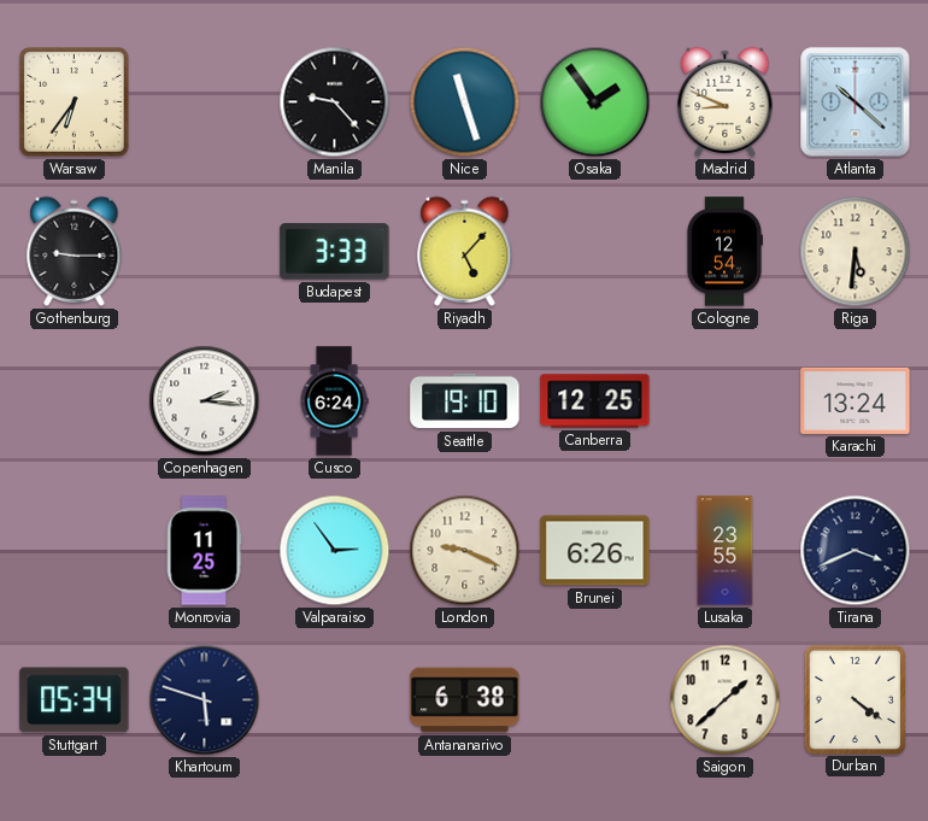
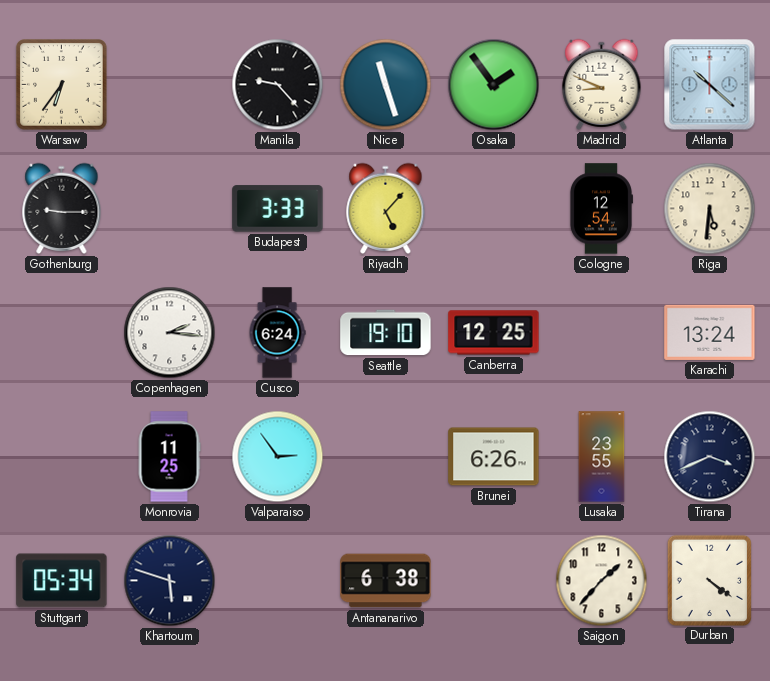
London: 9:19 -> none (465, 551)
Saigon: 1:38 -> 1:37 (602, 581)
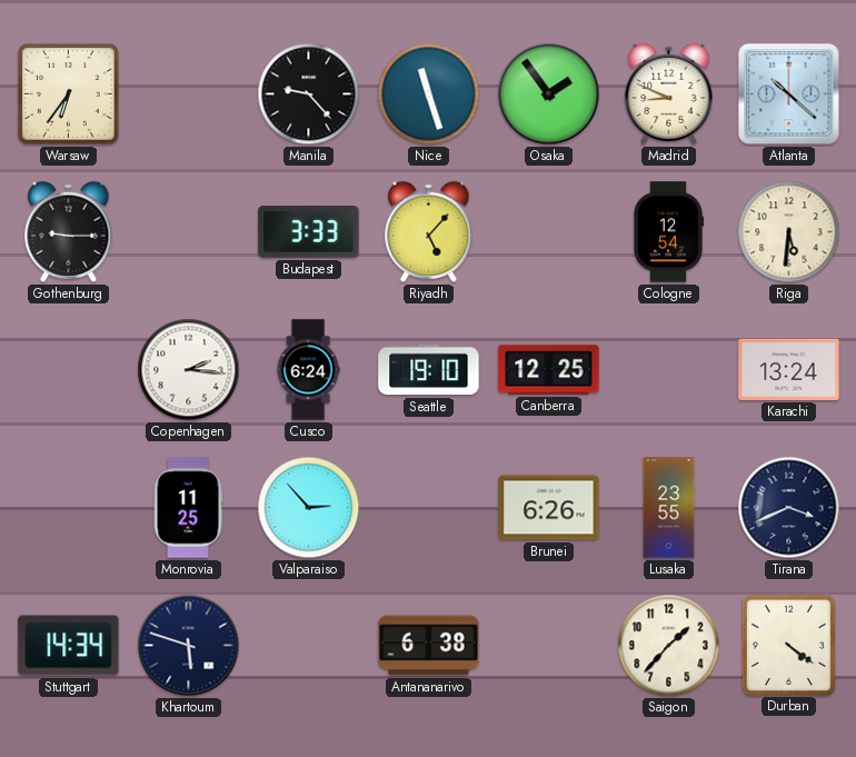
Valparaiso: 2:54 -> 2:53 (309, 508)
Stuttgart: 05:34 -> 14:34 (69, 646)
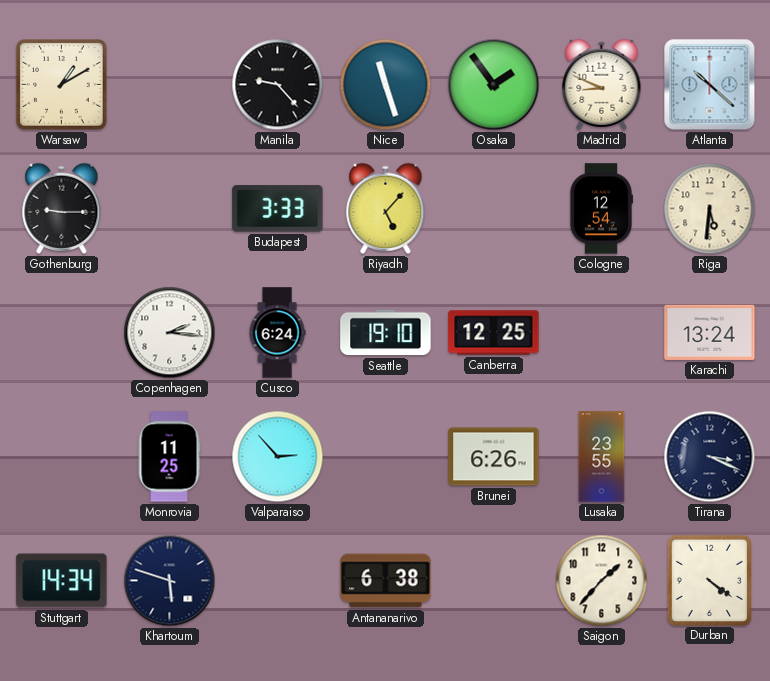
Warsaw: 6:36 -> 1:10 (62, 85)
Tirana: 3:41 -> 3:19 (710, 457)
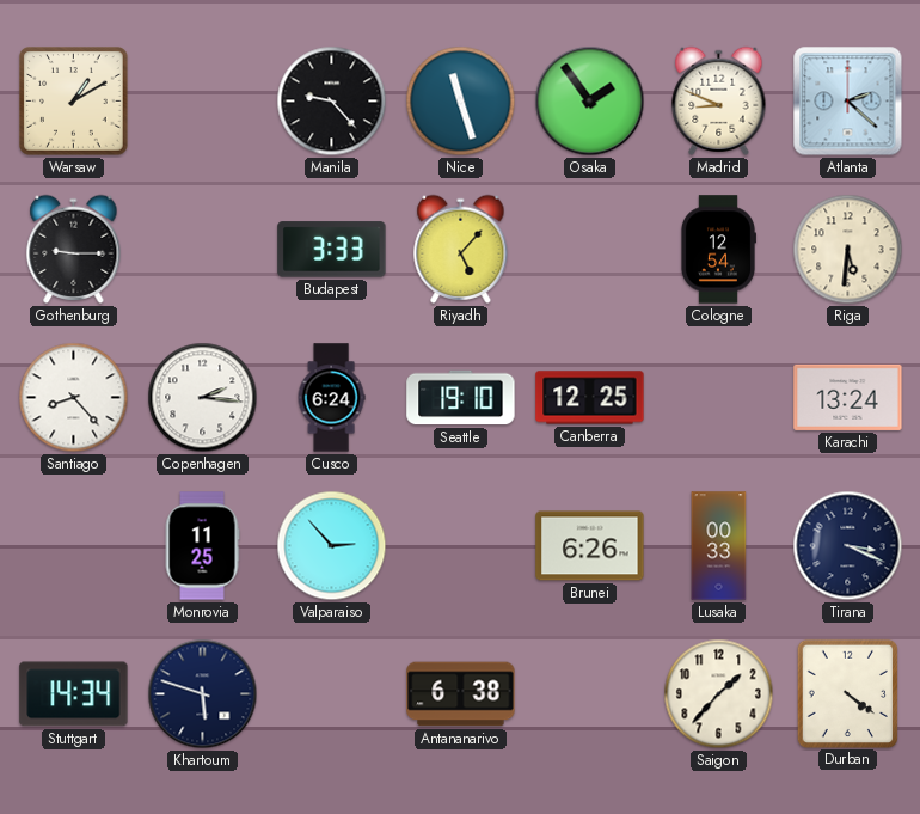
Atlanta: 10:22 -> 2:22 (848, 102)
Santiago: none -> 8:23 (74, 398)
Lusaka: 23:55 -> 00:33 (719, 546)
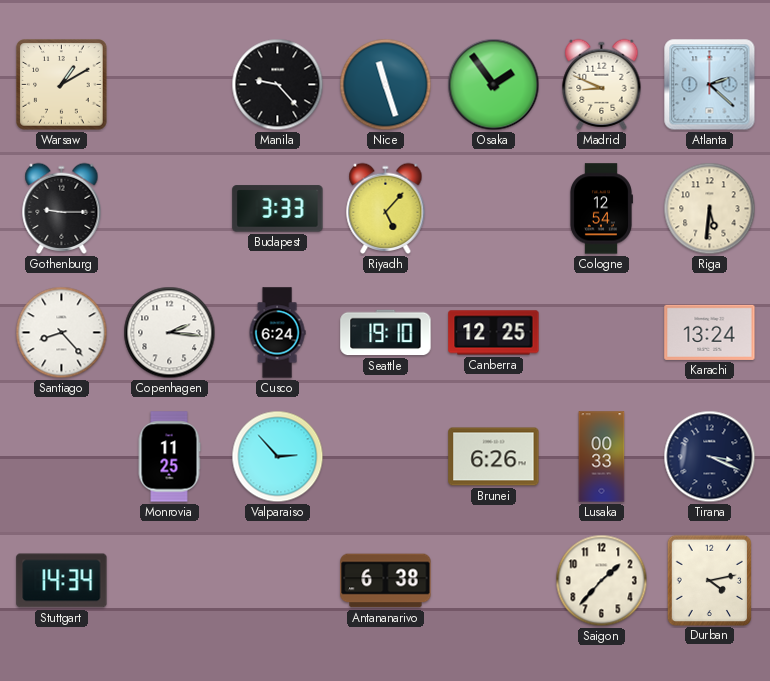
Khartoum: 5:48 -> none (203, 694)
Durban: 4:21 -> 4:13 (709, 580)
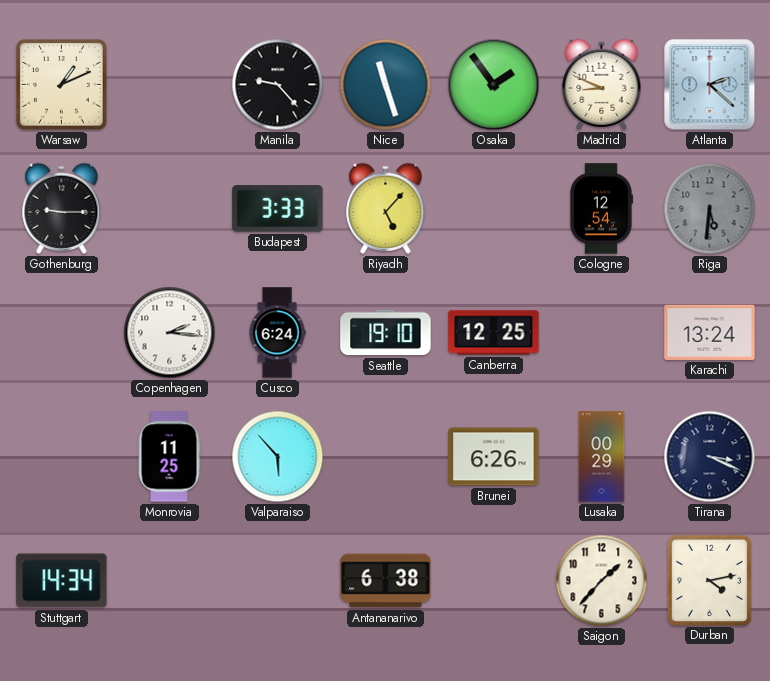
Warsaw: 1:10 -> 1:11 (62, 85)
Riga dial: cream -> grey (710, 209)
Santiago: 8:23 -> none (62, 333)
Valparaiso: 2:53 -> 5:53 (278, 457)
Lusaka: 00:33 -> 00:29 (602, 457)
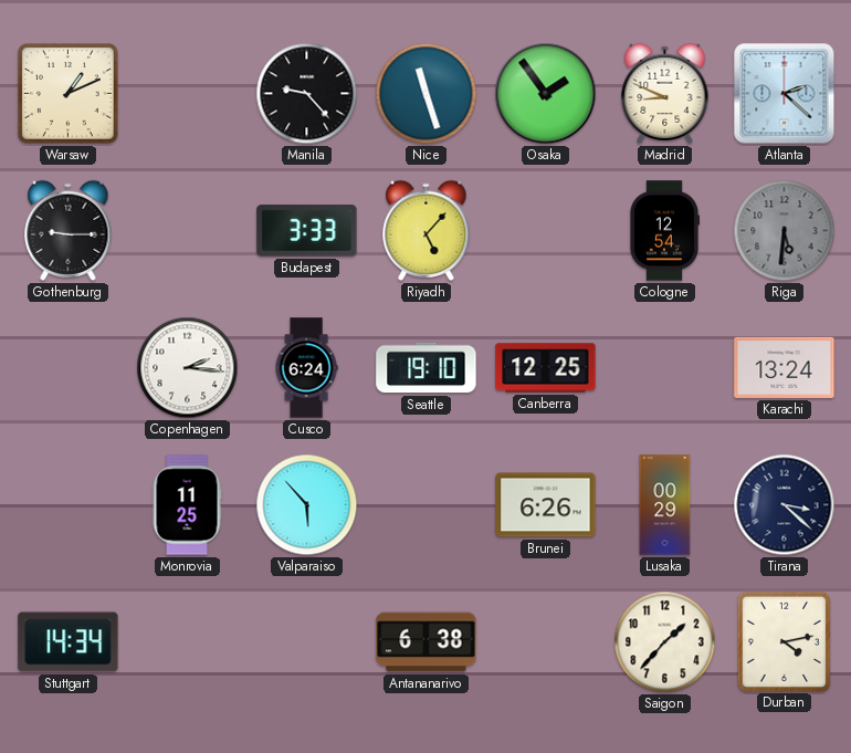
Tirana: 3:19 -> 3:22 (785, 505)
